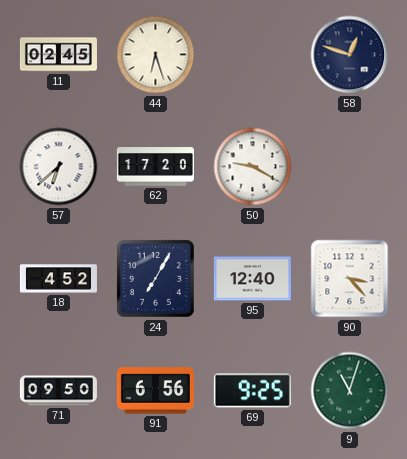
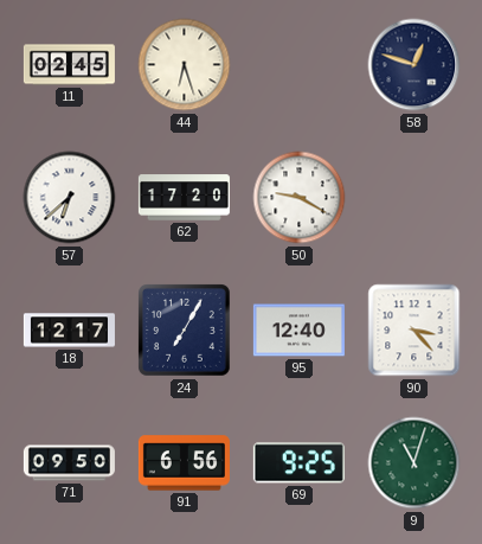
18: 4:52 -> 12:17 (69, 331)
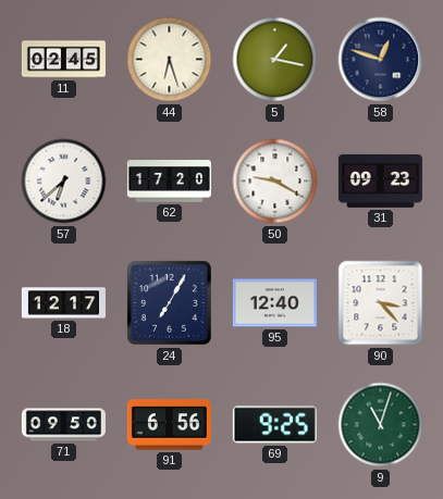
5: none -> 1:17 (275, 60)
31: none -> 09:23 (380, 180)
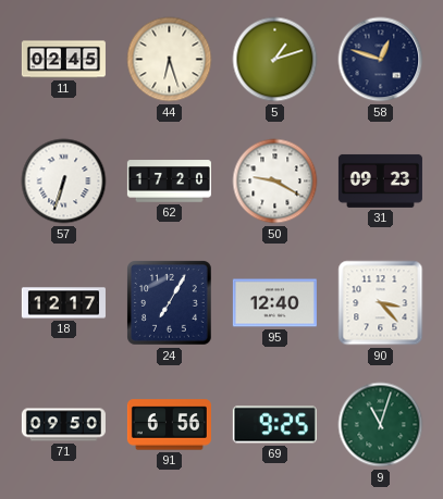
5: 1:17 -> 1:12 (275, 60)
57: 6:38 -> 6:33 (64, 182)
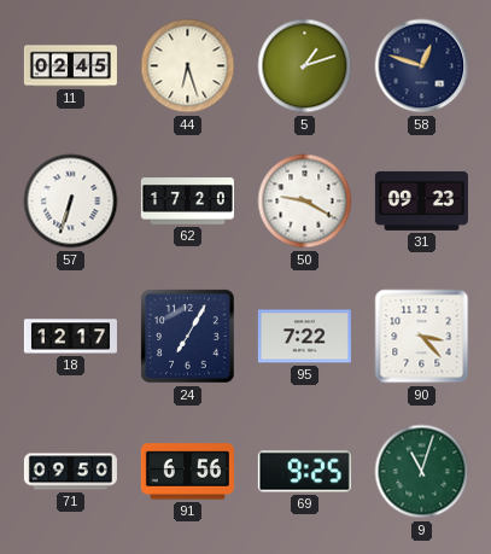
95: 12:40 -> 7:22 (304, 337)
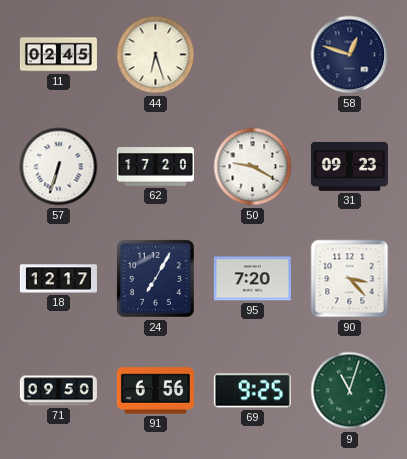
5: 1:12 -> none (305, 66)
95: 7:22 -> 7:20 (252, 279)
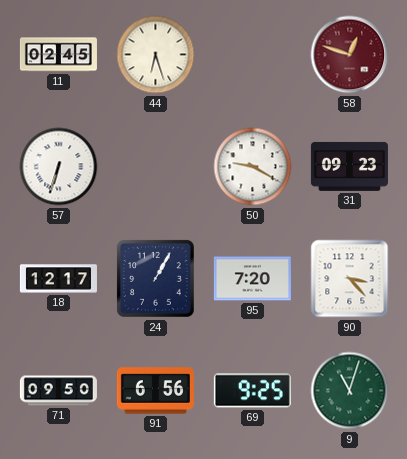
58 dial: navy -> burgundy (350, 55)
62: 17:20 -> none (155, 167)
24: 7:05 -> 1:05 (156, 279)
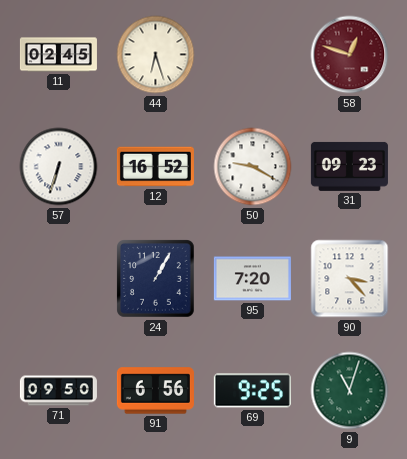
12: none -> 16:52 (155, 167)
18: 12:17 -> none (58, 279)
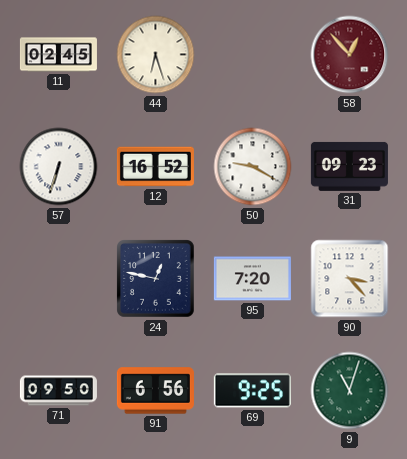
58: 12:48 -> 12:53 (350, 55)
24: 1:05 -> 12:47 (156, 279)
